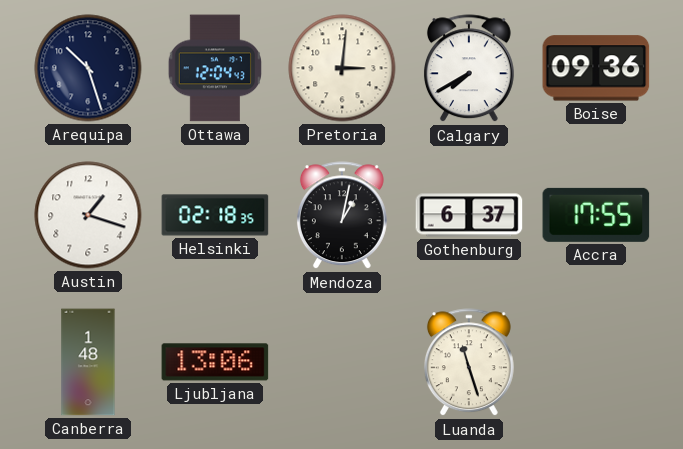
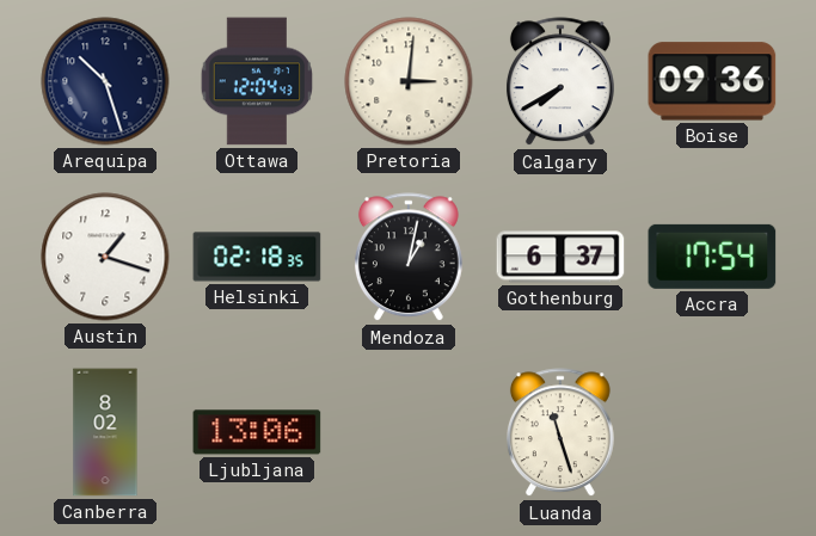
Accra: 17:55 -> 17:54 (712, 257)
Canberra: 1:48 -> 8:02 (105, 432)
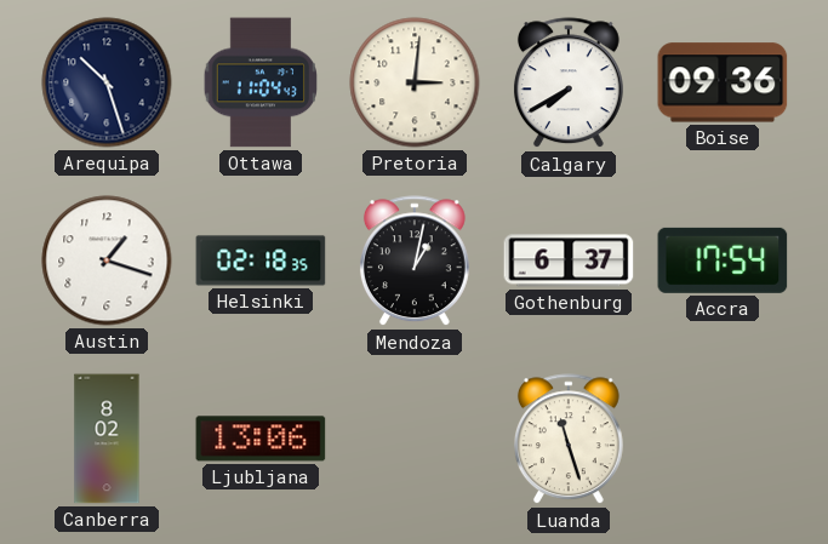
Ottawa: 12:04 -> 11:04 (259, 82)
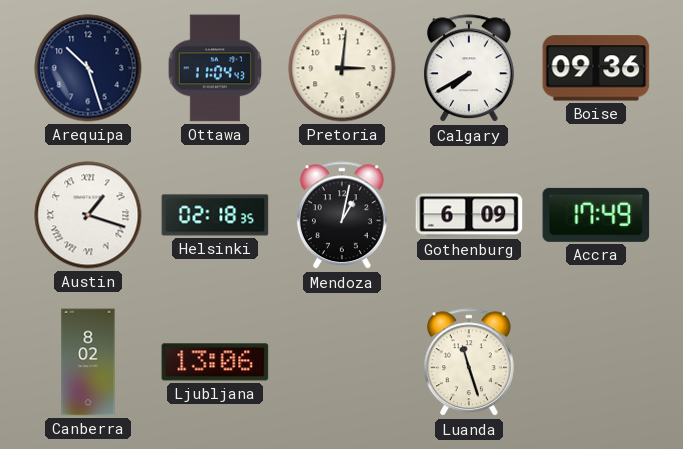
Austin numerals: Arabic -> Roman (88, 215)
Gothenburg: 6:37 -> 6:09 (469, 215)
Accra: 17:54 -> 17:49 (596, 215)
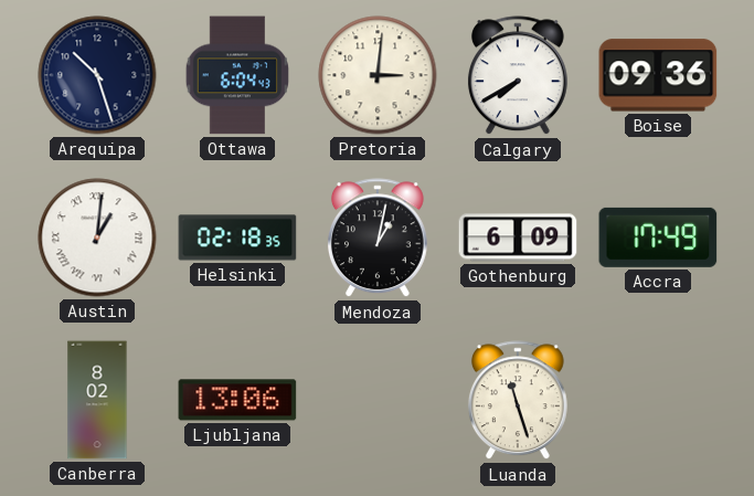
Ottawa: 11:04 -> 6:04 (236, 75)
Austin: 1:18 -> 1:01 (97, 238)
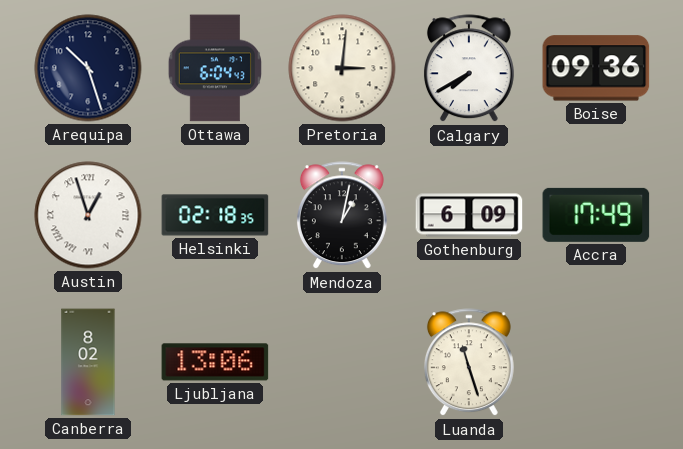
Austin: 1:01 -> 12:57 (88, 215)
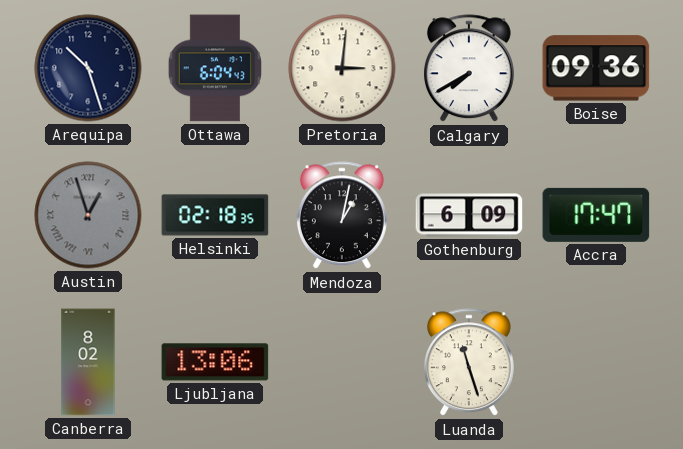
Austin dial: white -> grey (88, 215)
Accra: 17:49 -> 17:47 (596, 215)
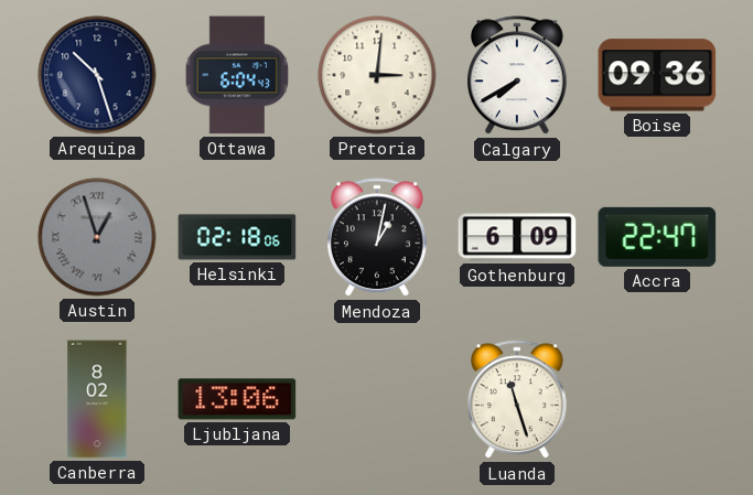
Helsinki: 02:18:35 -> 02:18:06 (237, 237)
Accra: 17:47 -> 22:47 (657, 237)
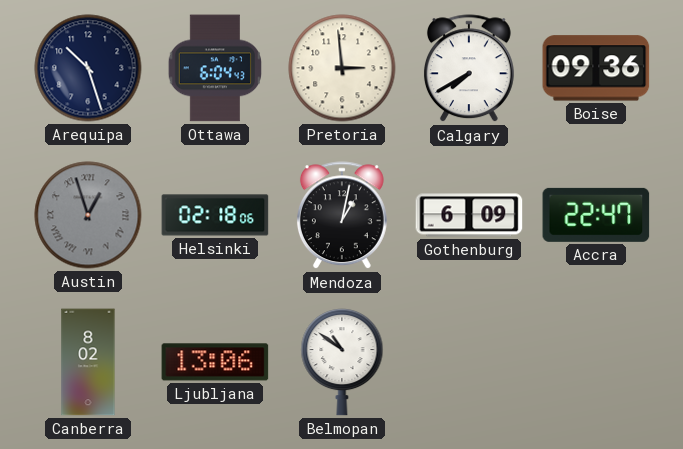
Pretoria: 3:01 -> 2:59 (342, 68)
Belmopan: none -> 10:51 (342, 362)
Luanda: 11:27 -> none (517, 400)
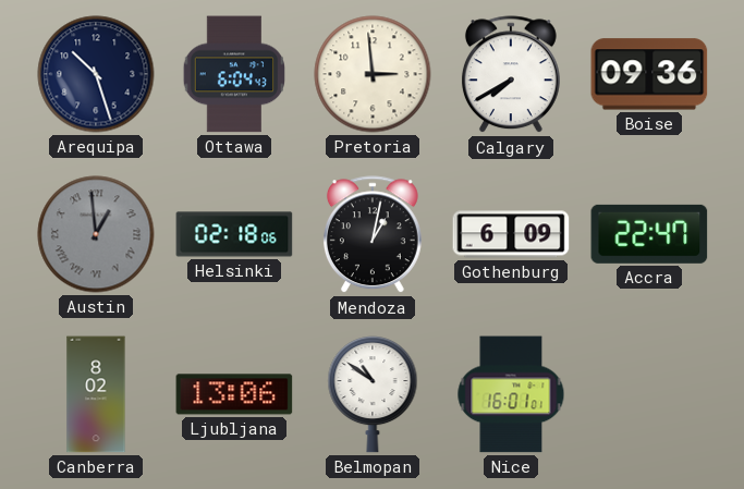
Austin: 12:57 -> 12:59 (96, 234)
Nice: none -> 16:01 (511, 394)
